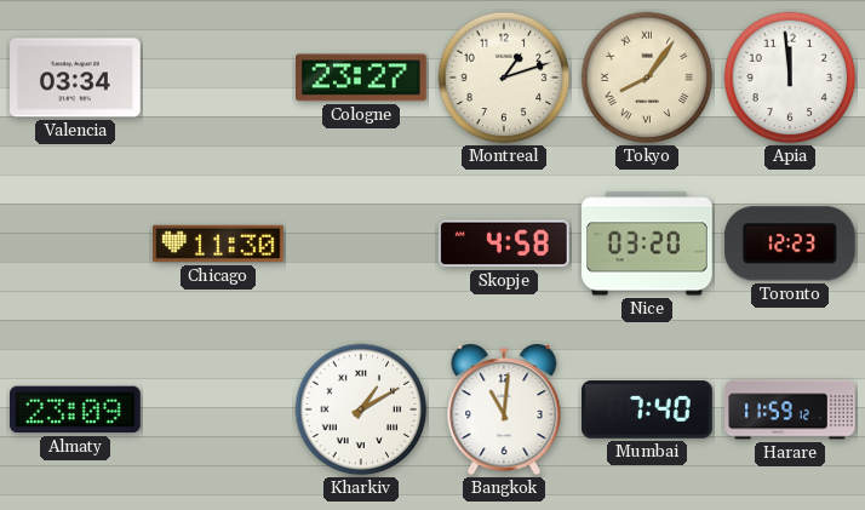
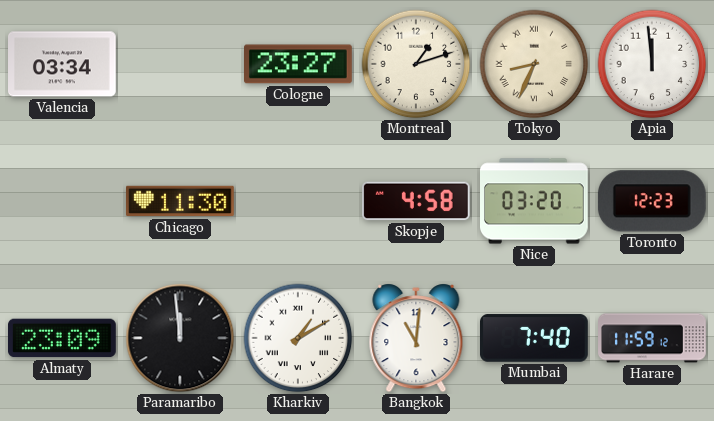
Tokyo: 8:06 -> 8:34 (534, 64)
Paramaribo: none -> 11:59 (180, 338)
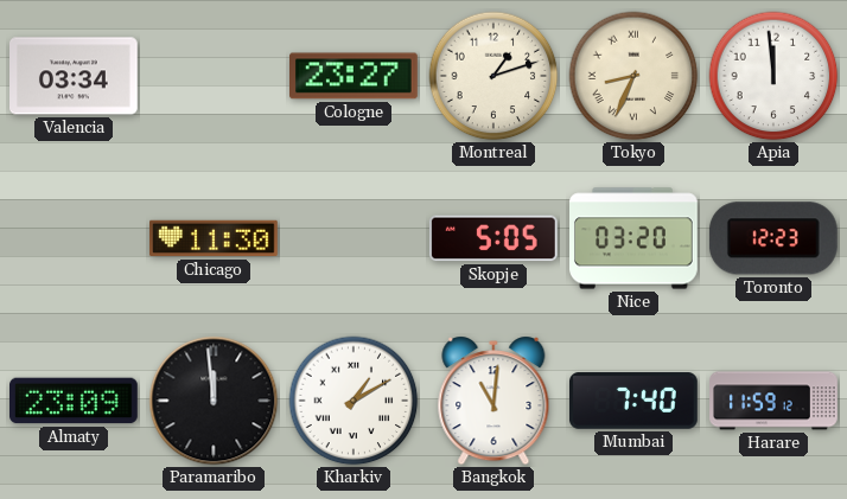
Skopje: 4:58 -> 5:05 (493, 238)
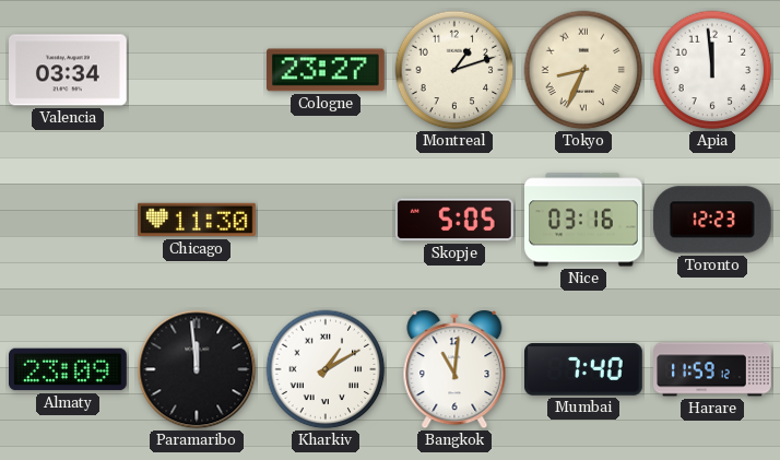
Nice: 03:20 -> 03:16 (584, 220)
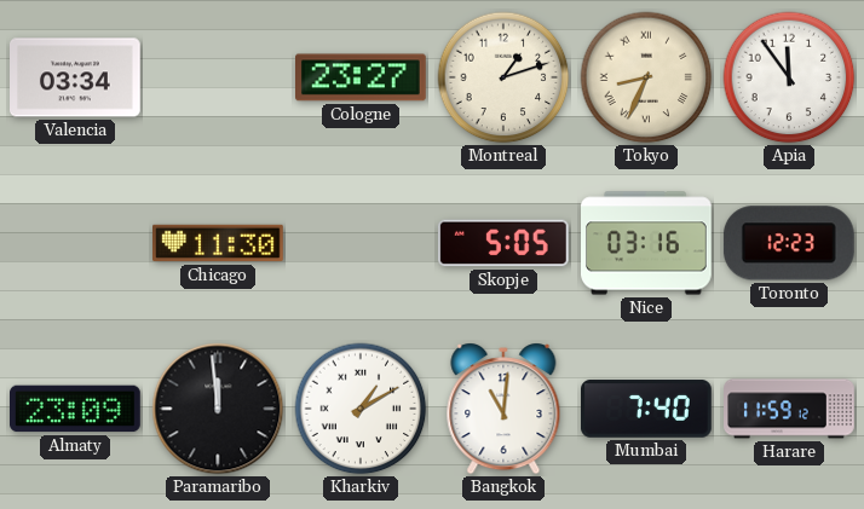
Apia: 11:59 -> 11:54 (789, 77)
